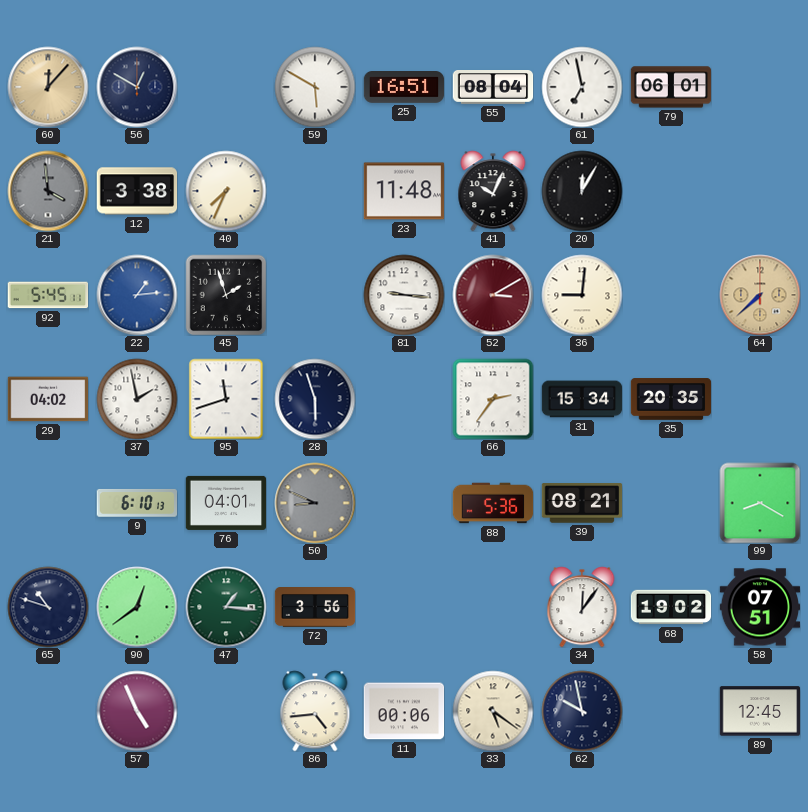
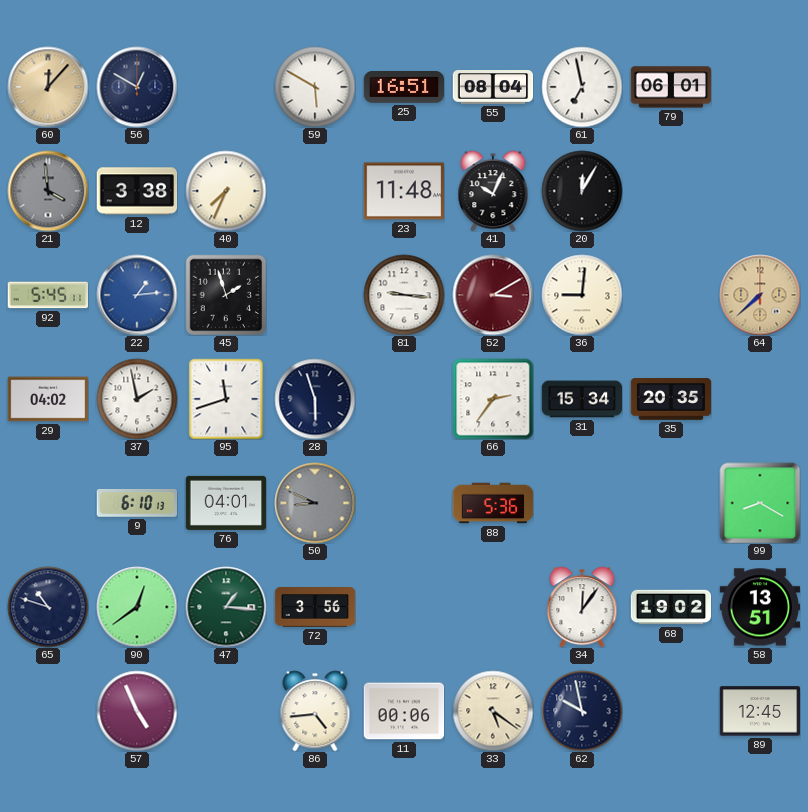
39: 08:21 -> none (582, 503)
58: 07:51 -> 13:51 (760, 607)
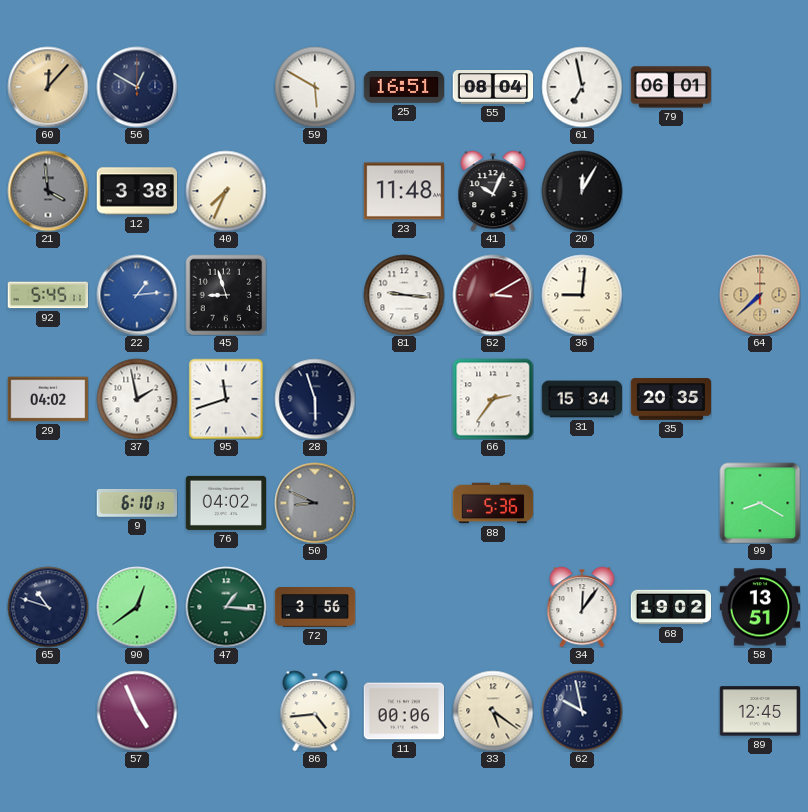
45: 1:57 -> 8:57 (226, 295)
76: 04:01 -> 04:02 (226, 503)
